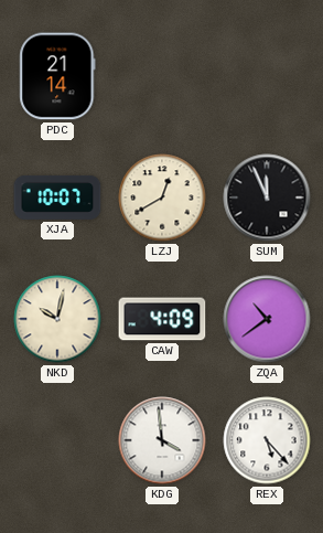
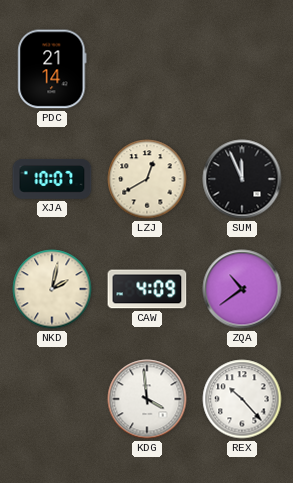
NKD: 10:02 -> 2:02 (52, 289)
REX: 5:23 -> 10:23 (242, 399)
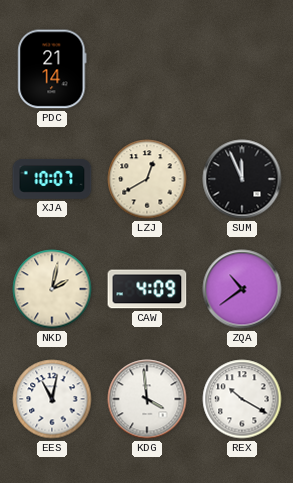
EES: none -> 11:02 (52, 399)
REX: 10:23 -> 10:20 (242, 399)
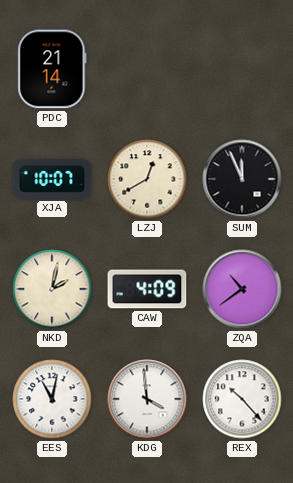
REX: 10:20 -> 10:23 (242, 399)
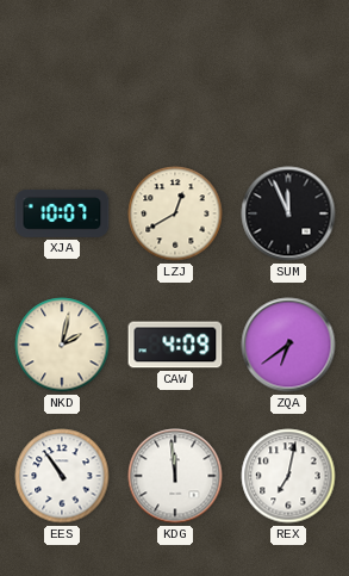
PDC: 21:14 -> none (52, 69)
ZQA: 10:39 -> 6:39 (288, 345)
EES: 11:02 -> 10:54 (62, 476)
KDG: 3:59 -> 11:59 (175, 476)
REX: 10:23 -> 7:02 (288, 476)
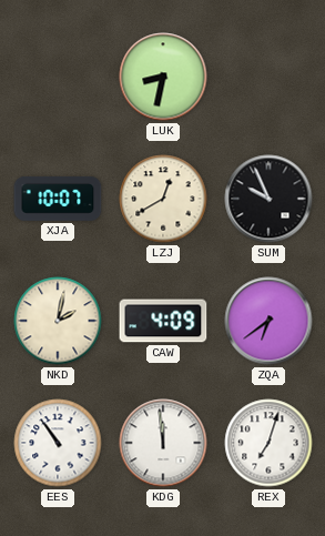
LUK: none -> 8:32 (163, 77)
SUM: 11:56 -> 9:56 (268, 199)
REX: 7:02 -> 7:03 (268, 443)
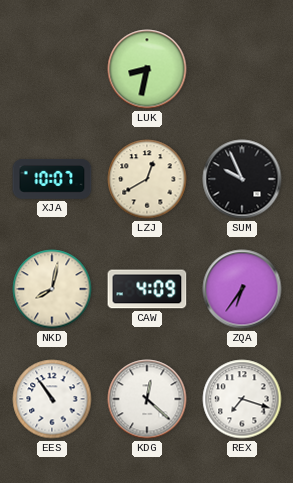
NKD: 2:02 -> 8:02 (52, 289)
ZQA: 6:39 -> 6:36 (242, 289)
KDG: 11:59 -> 12:22 (147, 399)
REX: 7:03 -> 7:18 (242, 399)
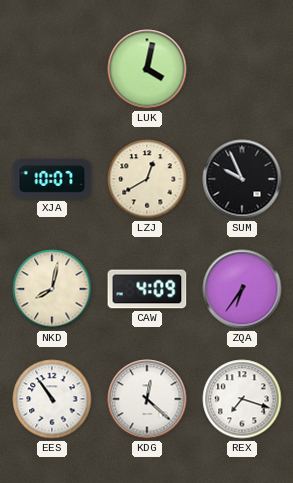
LUK: 8:32 -> 4:02 (147, 69)
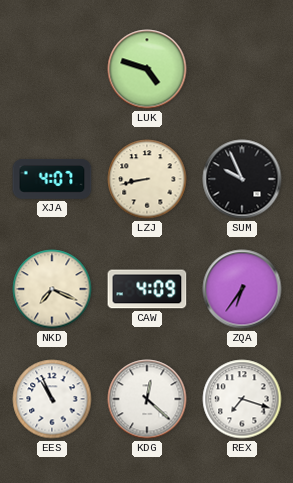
LUK: 4:02 -> 4:48 (147, 69)
XJA: 10:07 -> 4:07 (52, 179)
LZJ: 12:40 -> 8:43 (147, 179)
NKD: 8:02 -> 7:19 (52, 289)
EES: 10:54 -> 10:56 (52, 399)
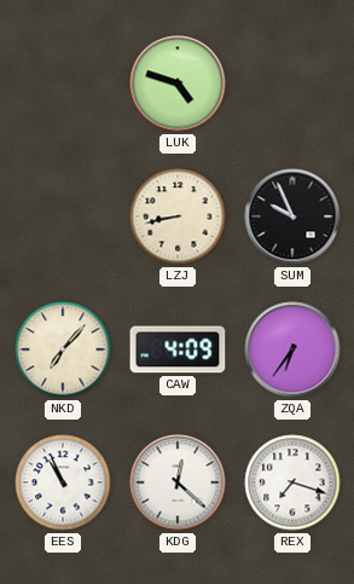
XJA: 4:07 -> none (52, 179)
NKD: 7:19 -> 7:07 (63, 349)
